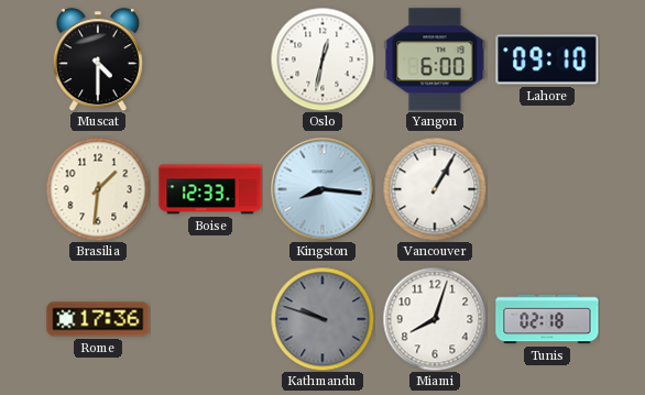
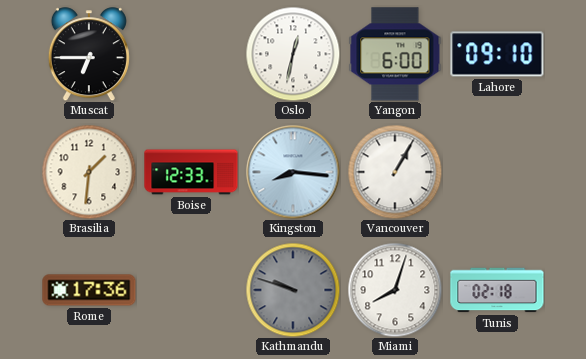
Muscat: 4:30 -> 6:45 (89, 54)
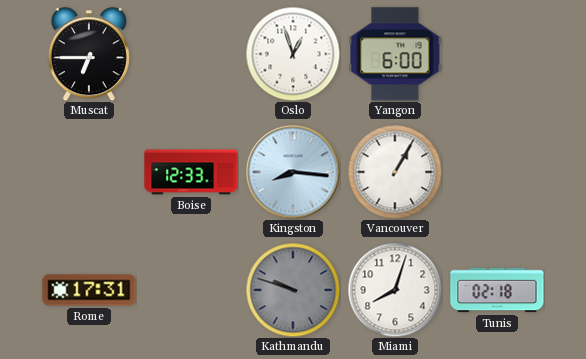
Oslo: 12:32 -> 12:57 (293, 54)
Lahore: 09:10 -> none (497, 54)
Brasilia: 1:31 -> none (89, 172)
Rome: 17:36 -> 17:31 (89, 290)
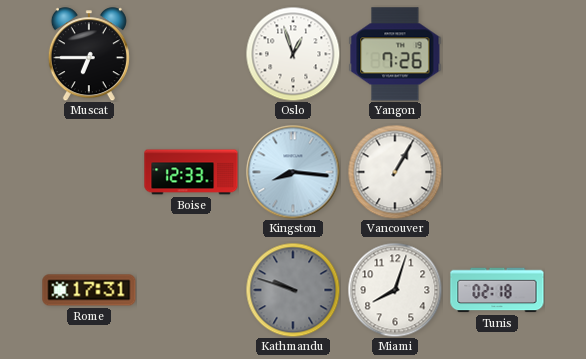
Yangon: 6:00 -> 7:26 (395, 54)
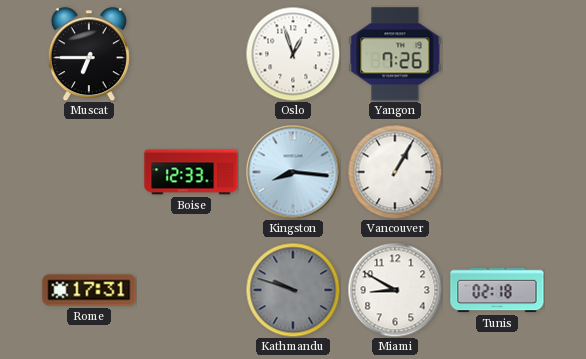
Miami: 8:03 -> 8:50 (395, 290)
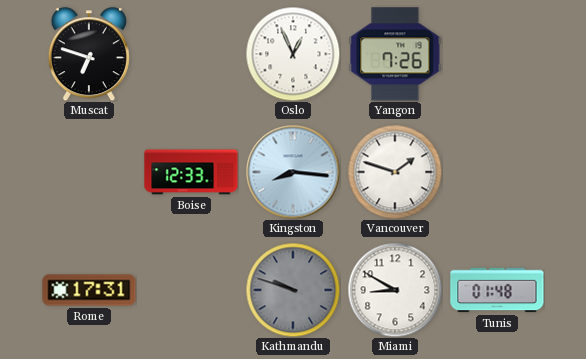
Muscat: 6:45 -> 6:48 (89, 54)
Oslo: 12:57 -> 12:56 (293, 54)
Vancouver: 1:05 -> 1:48 (395, 172)
Tunis: 02:18 -> 01:48 (497, 290)
